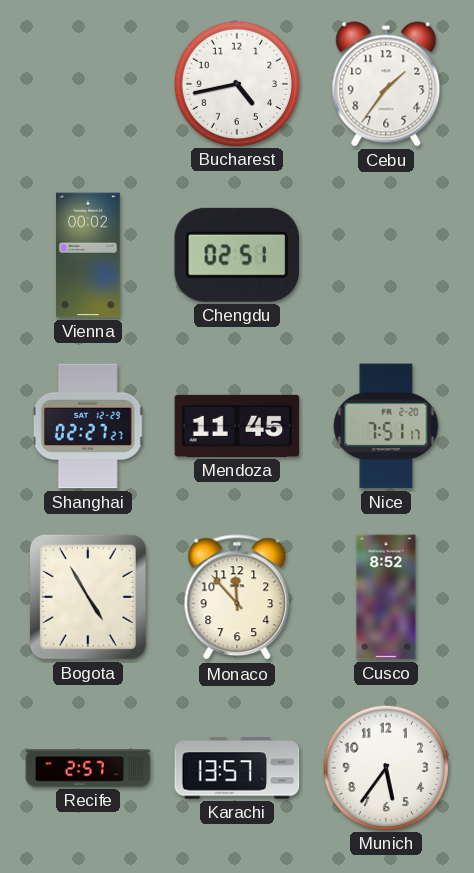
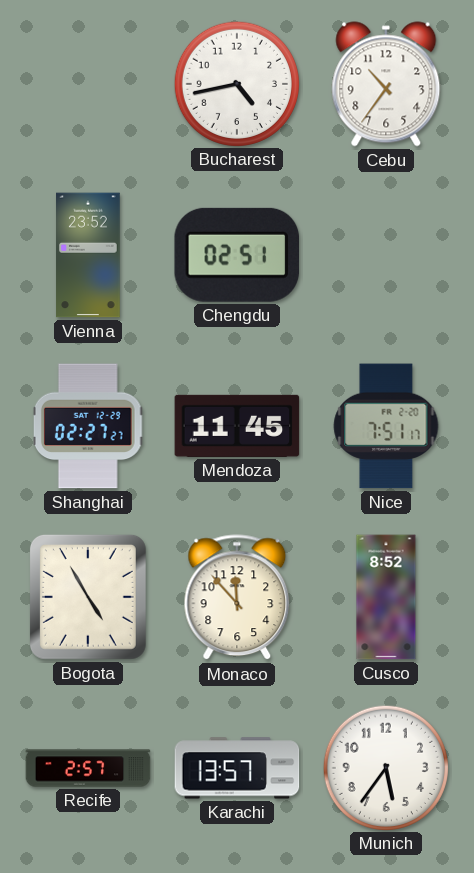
Cebu: 1:36 -> 10:36 (386, 84)
Vienna: 00:02 -> 23:52 (88, 255)
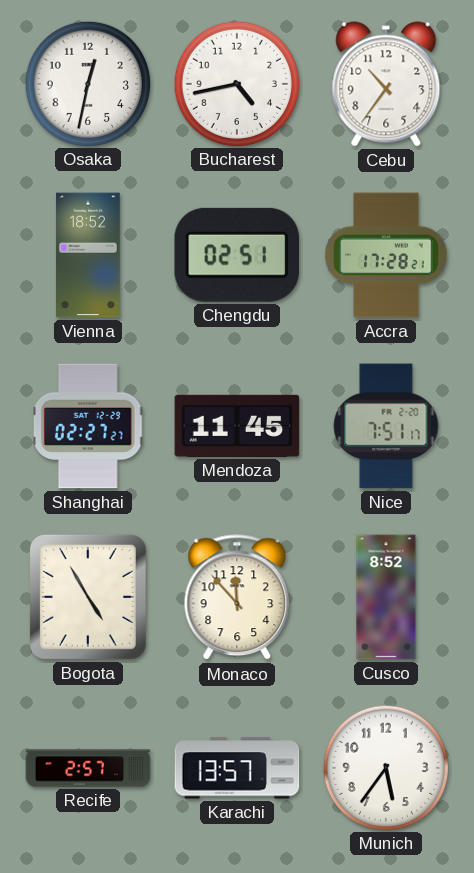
Osaka: none -> 12:32 (87, 83)
Vienna: 23:52 -> 18:52 (88, 255)
Accra: none -> 17:28 (386, 255)
